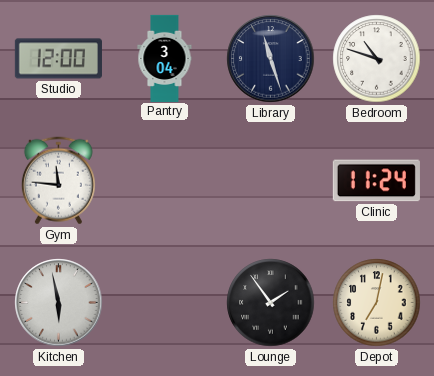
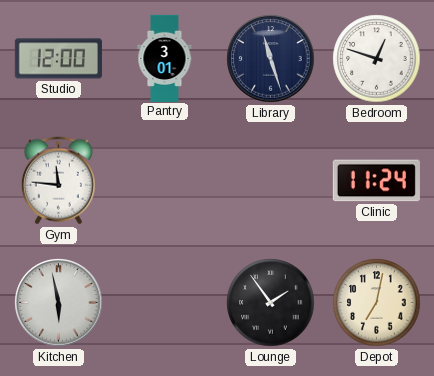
Pantry: 3:04 -> 3:01 (165, 58)
Bedroom: 10:48 -> 12:48 (377, 59)
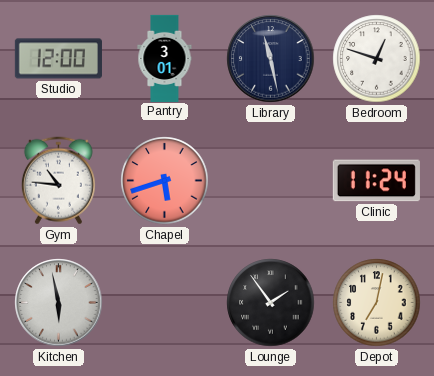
Library: 11:27 -> 11:28 (271, 59)
Gym: 11:46 -> 10:46 (58, 181)
Chapel: none -> 5:42 (165, 181)
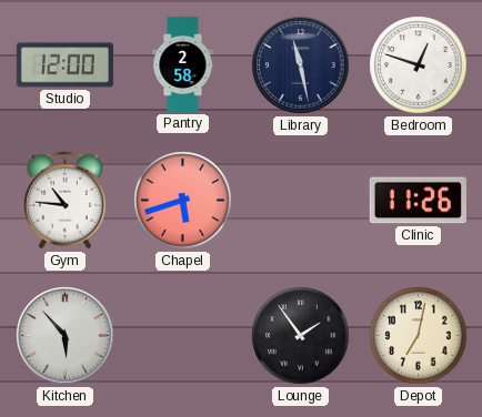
Pantry: 3:01 -> 2:58 (183, 64)
Clinic: 11:24 -> 11:26 (418, 201)
Kitchen: 5:58 -> 5:53 (66, 336)
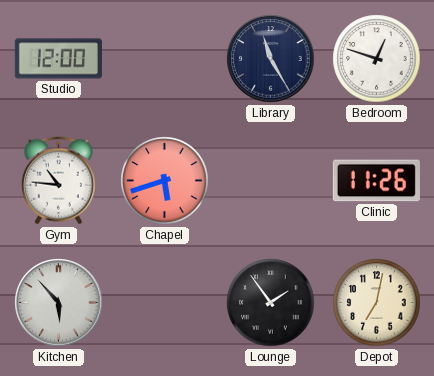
Pantry: 2:58 -> none (183, 64)
Library: 11:28 -> 11:25 (271, 59)
